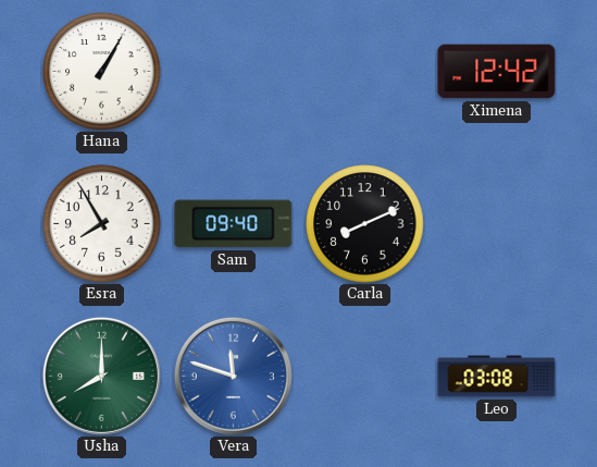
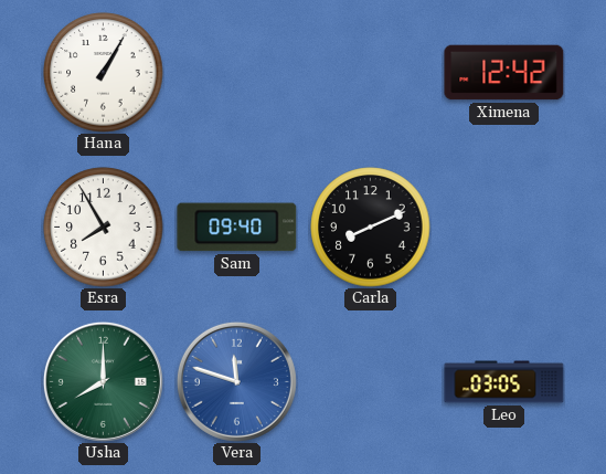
Leo: 03:08 -> 03:05 (504, 382)
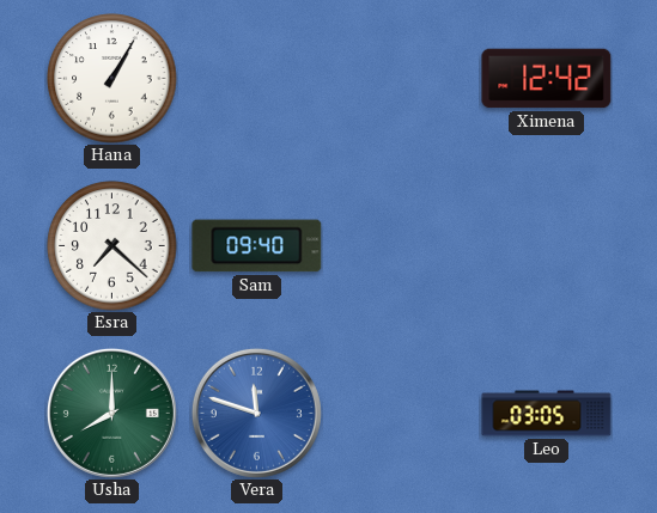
Esra: 7:55 -> 7:22 (112, 246)
Carla: 8:11 -> none (371, 228)
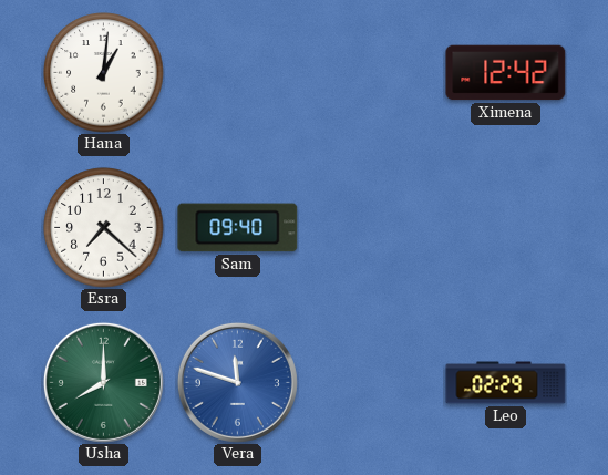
Hana: 1:05 -> 1:01 (104, 73)
Leo: 03:05 -> 02:29 (506, 383)
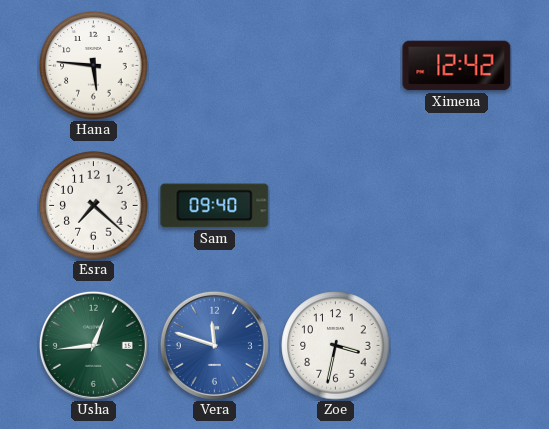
Hana: 1:01 -> 5:46 (94, 66)
Usha: 8:00 -> 12:44 (93, 345)
Zoe: none -> 3:32 (336, 346)
Leo: 02:29 -> none (506, 383)
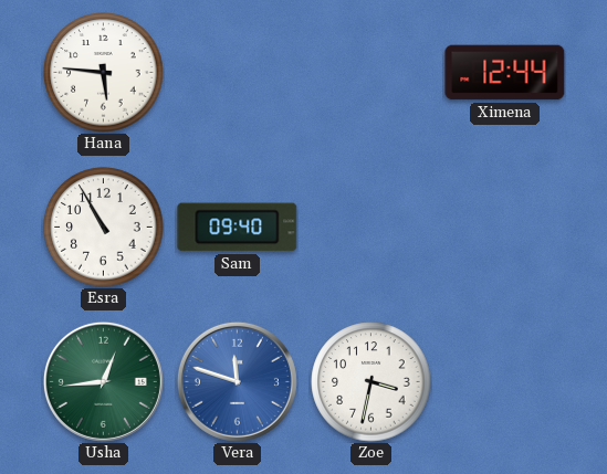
Ximena: 12:42 -> 12:44 (505, 73)
Esra: 7:22 -> 10:55 (104, 228)
